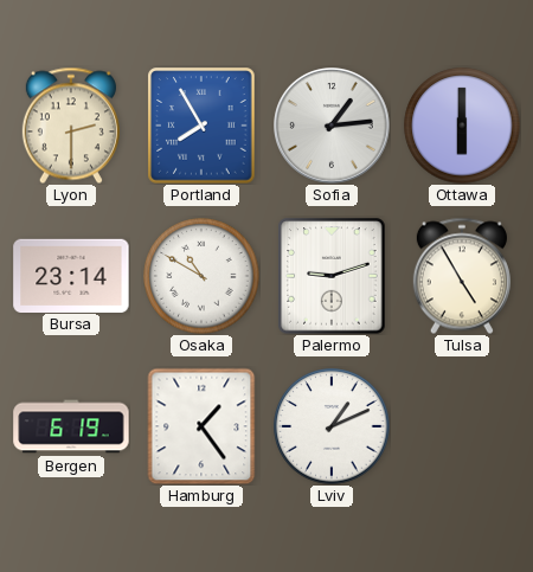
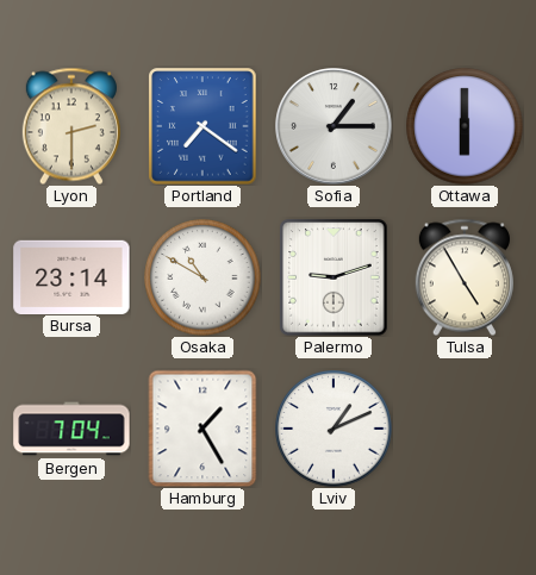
Portland: 7:55 -> 7:21 (202, 126)
Sofia: 1:14 -> 1:15 (335, 127)
Bergen: 6:19 -> 7:04 (71, 429)
Hamburg: 1:24 -> 1:25 (202, 429)
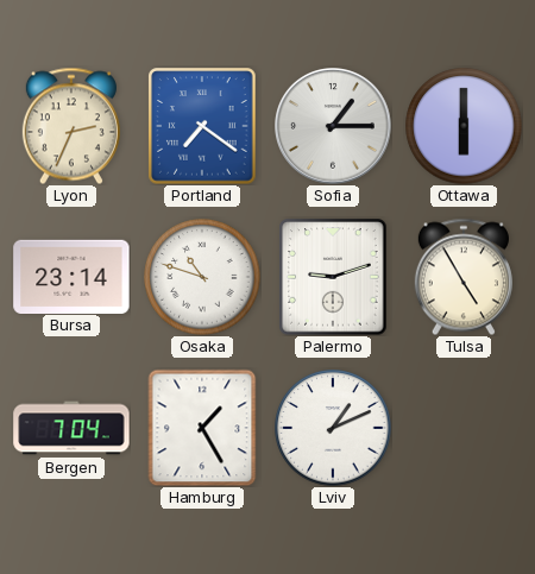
Lyon: 2:30 -> 2:34 (71, 126)
Osaka: 10:50 -> 10:48 (202, 277)
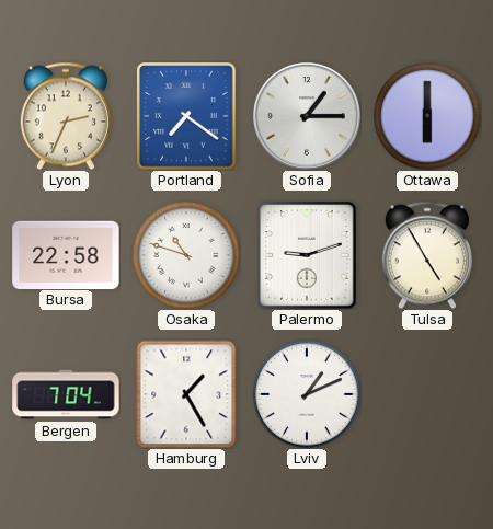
Bursa: 23:14 -> 22:58 (66, 254)
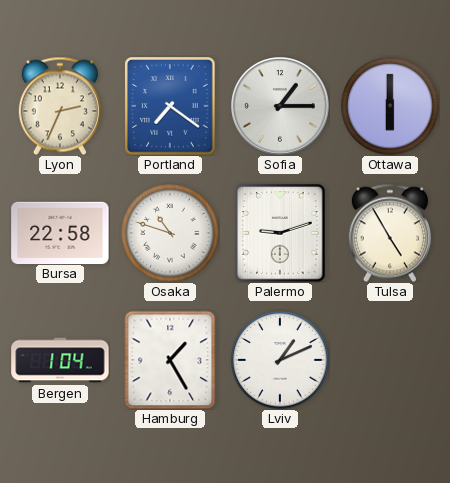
Bergen: 7:04 -> 1:04 (60, 360)
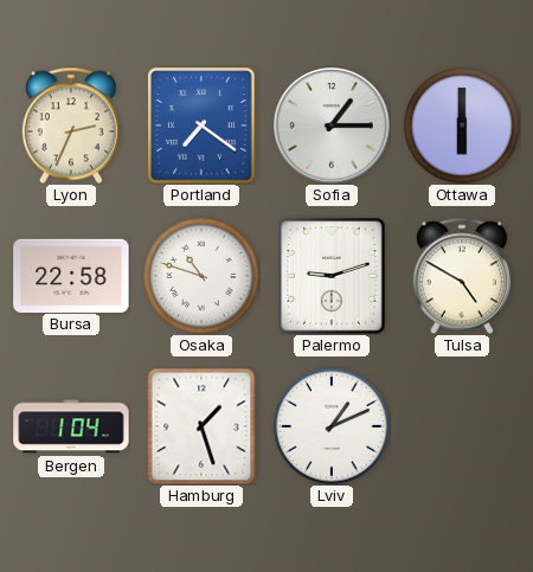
Tulsa: 4:55 -> 4:50 (462, 276)
Hamburg: 1:25 -> 1:27 (201, 426)
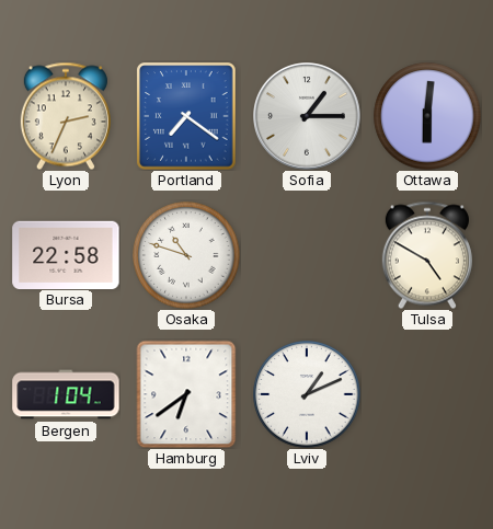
Ottawa: 6:00 -> 6:01 (427, 116)
Palermo: 9:12 -> none (332, 276)
Hamburg: 1:27 -> 6:39 (186, 394)
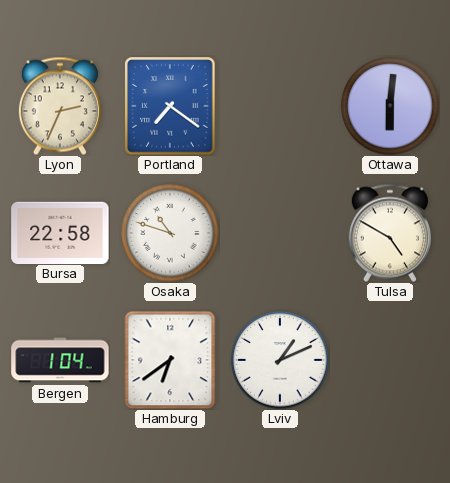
Sofia: 1:15 -> none (308, 117)
